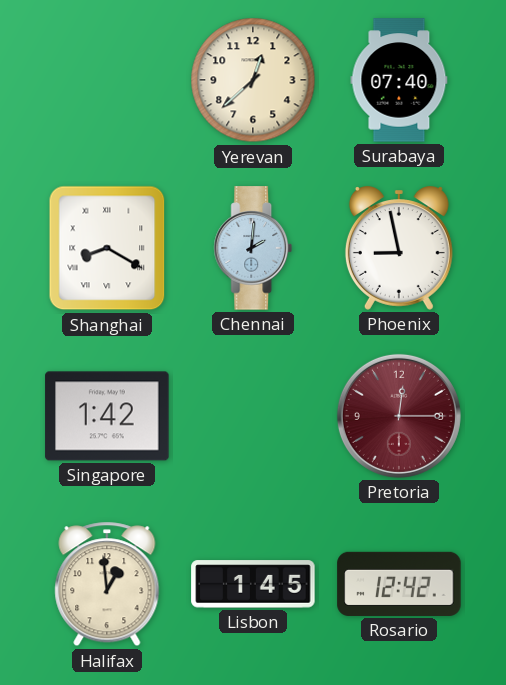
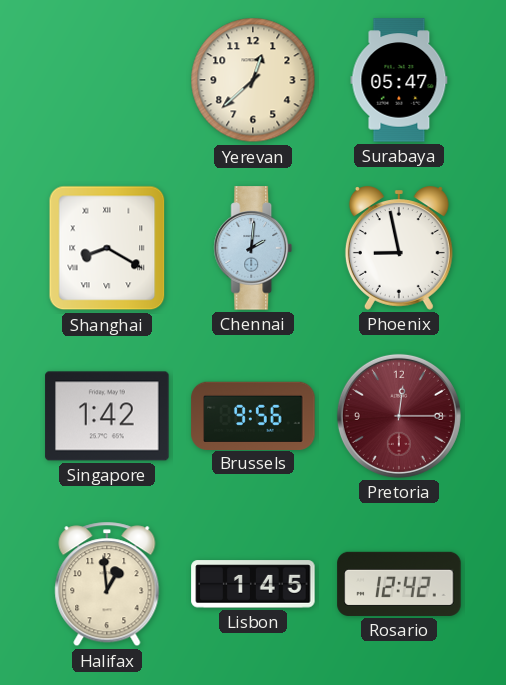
Surabaya: 07:40 -> 05:47 (399, 80)
Brussels: none -> 9:56 (253, 415)
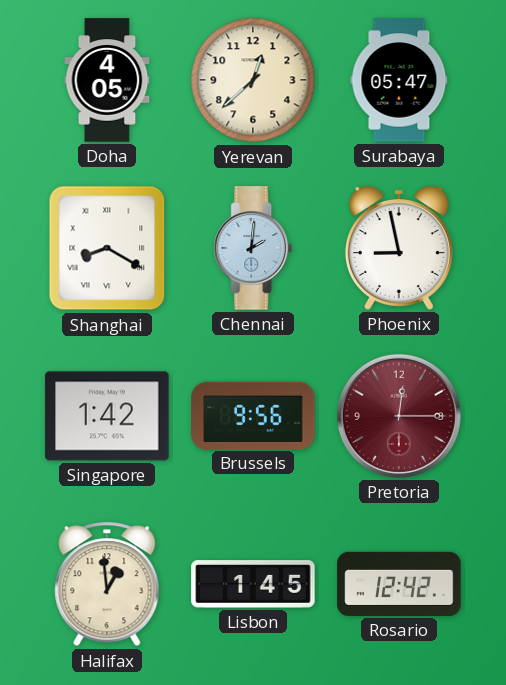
Doha: none -> 4:05 (107, 80)
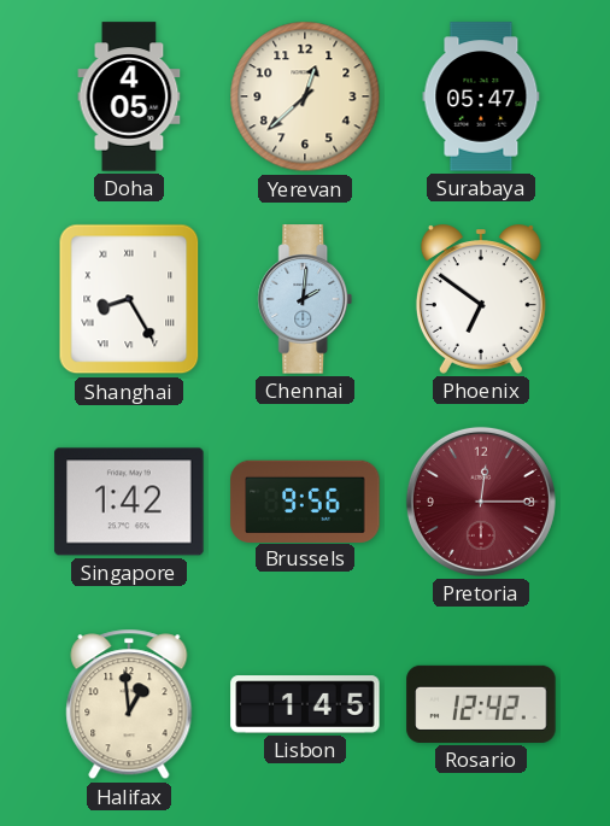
Shanghai: 8:20 -> 8:25 (129, 299)
Phoenix: 8:58 -> 6:51 (481, 299)
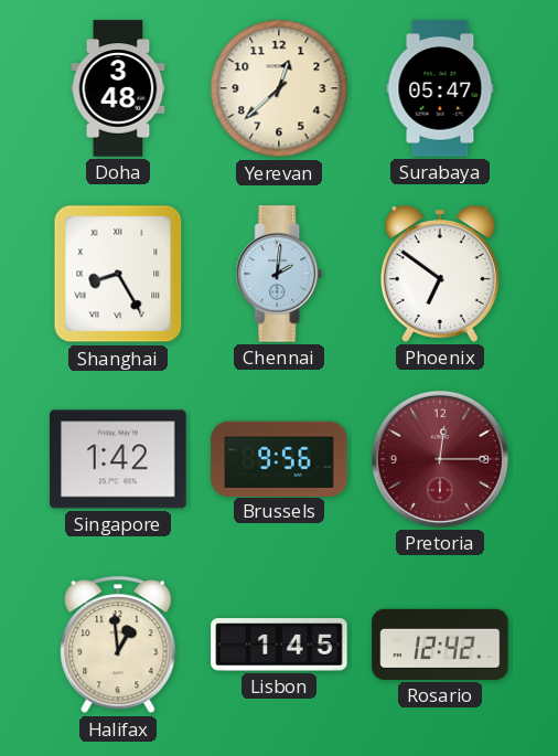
Doha: 4:05 -> 3:48 (118, 88)
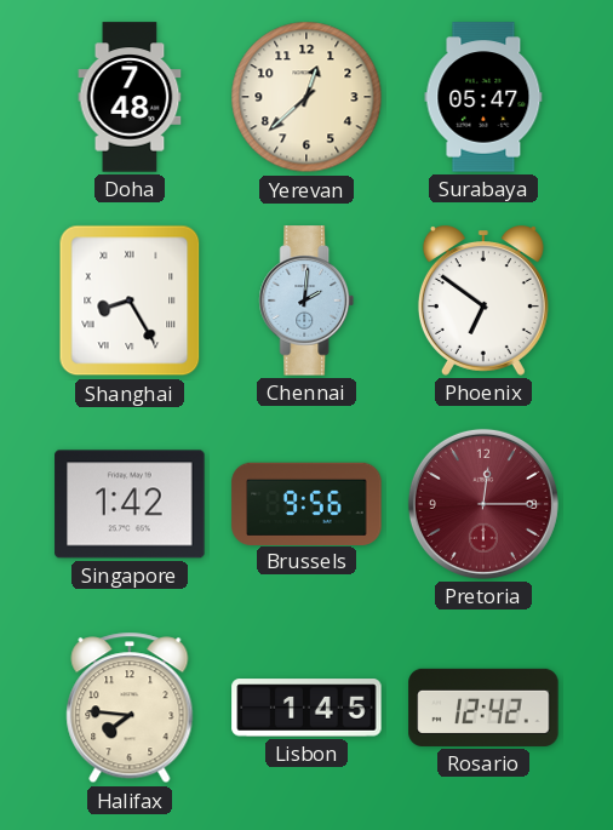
Doha: 3:48 -> 7:48 (130, 97)
Halifax: 12:59 -> 7:46 (130, 708)
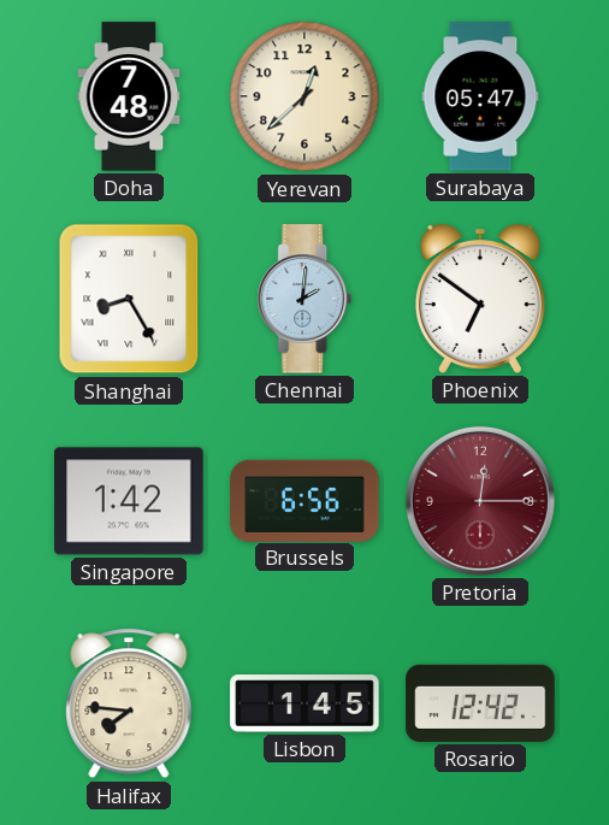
Brussels: 9:56 -> 6:56 (304, 500)
